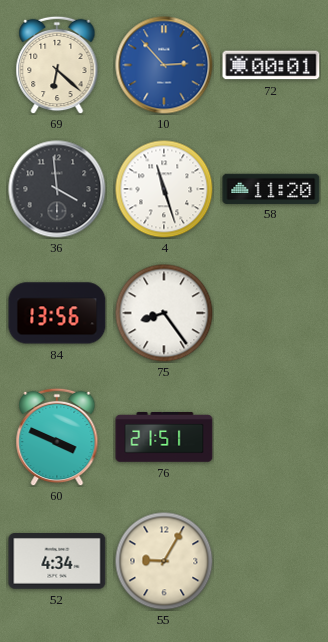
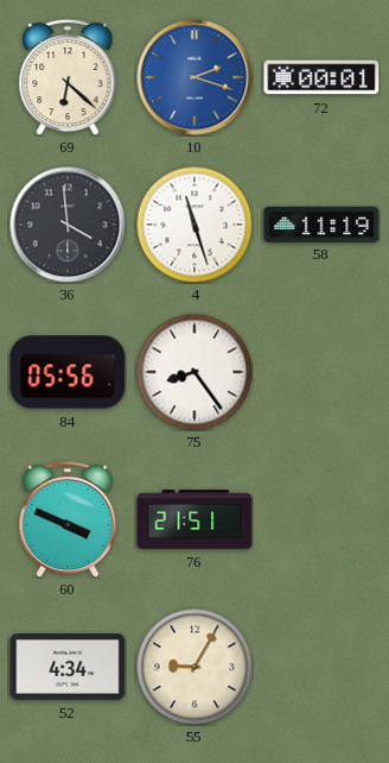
10: 2:53 -> 2:18 (194, 77)
58: 11:20 -> 11:19 (321, 223)
84: 13:56 -> 05:56 (68, 372)
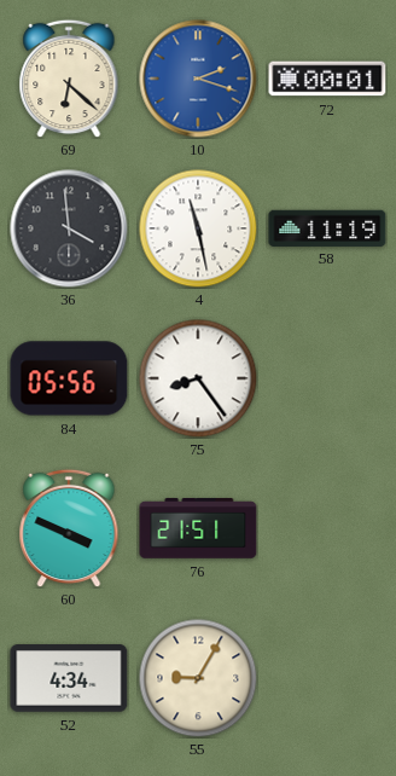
4: 11:27 -> 11:28 (198, 228)
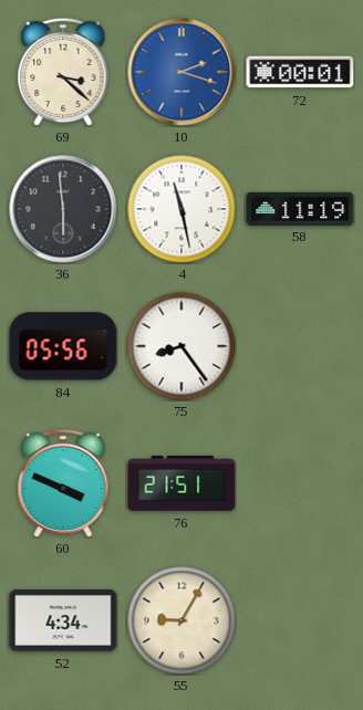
69: 6:22 -> 3:22 (63, 72)
36: 3:59 -> 5:59 (63, 209)
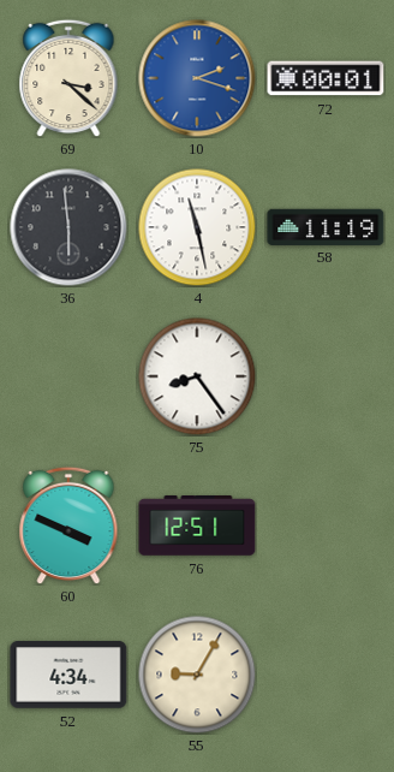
84: 05:56 -> none (63, 346)
76: 21:51 -> 12:51 (197, 527)
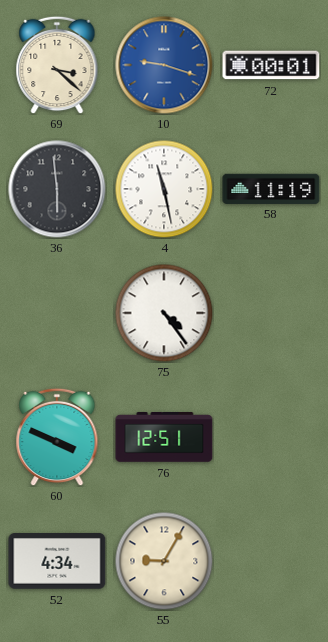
10: 2:18 -> 9:18 (164, 65)
75: 8:24 -> 4:24 (164, 313)
